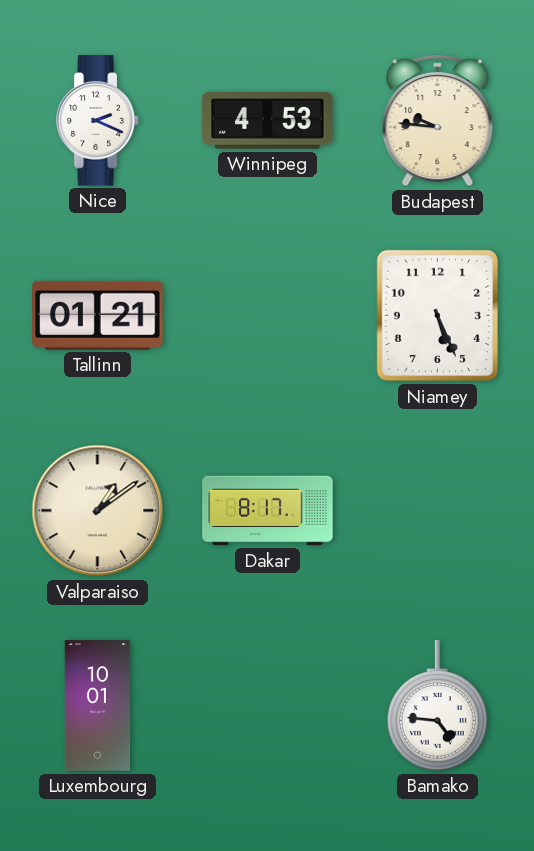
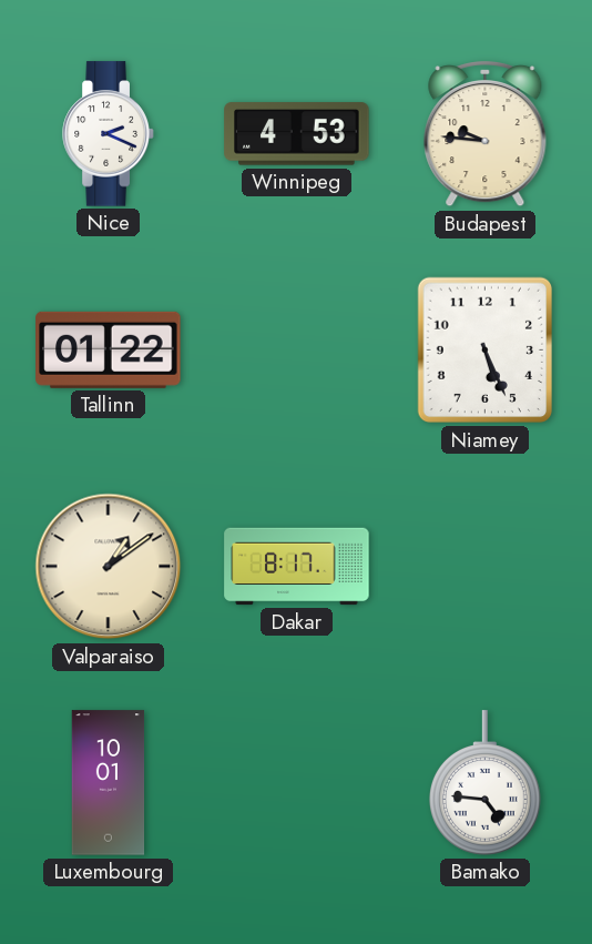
Tallinn: 01:21 -> 01:22 (109, 349)
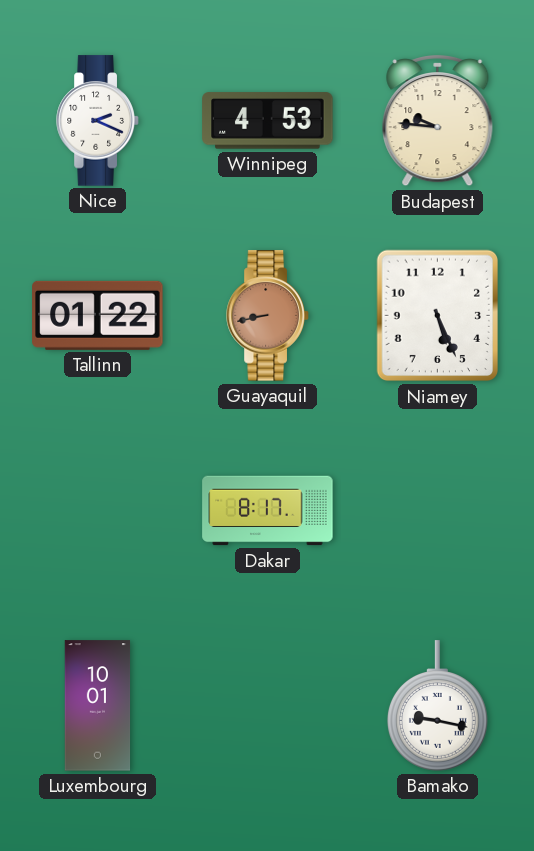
Guayaquil: none -> 8:43 (268, 316)
Valparaiso: 1:09 -> none (109, 567)
Bamako: 4:46 -> 9:17 (438, 706)
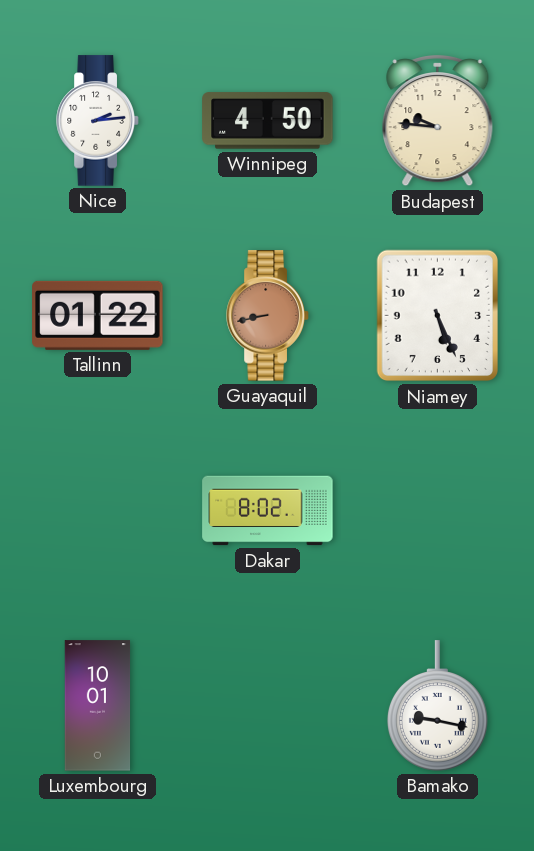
Nice: 2:19 -> 2:14 (98, 121)
Winnipeg: 4:53 -> 4:50 (268, 121)
Dakar: 8:17 -> 8:02 (268, 511)
